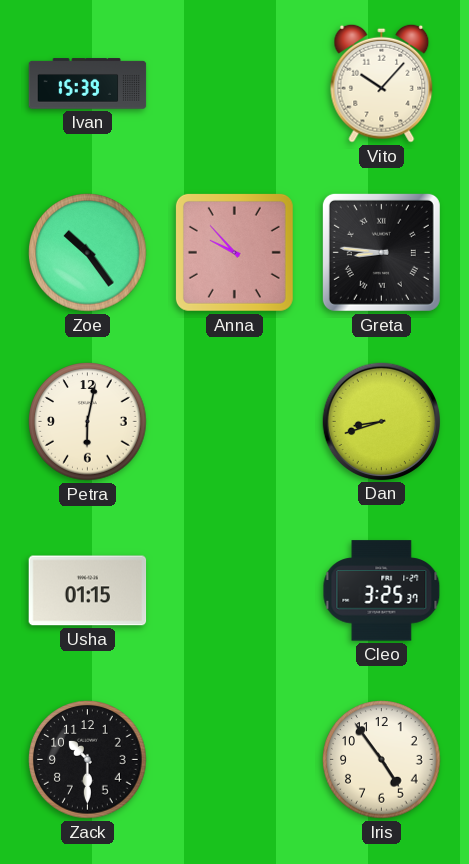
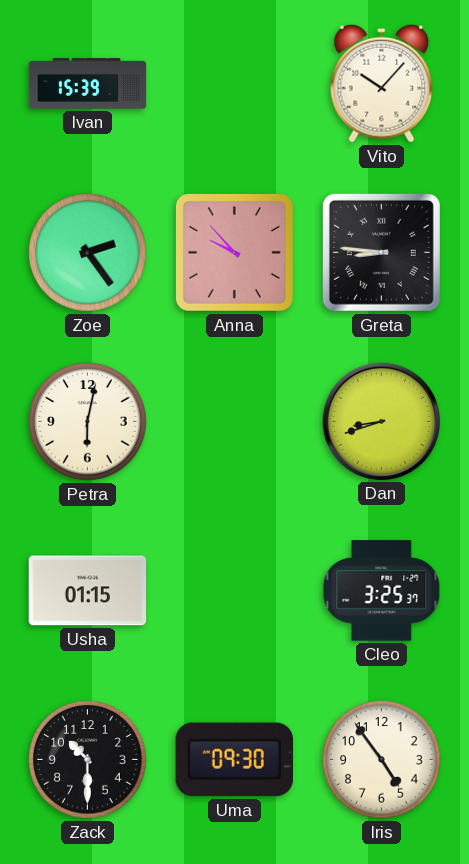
Zoe: 10:24 -> 2:24 (88, 253)
Uma: none -> 09:30 (234, 760)
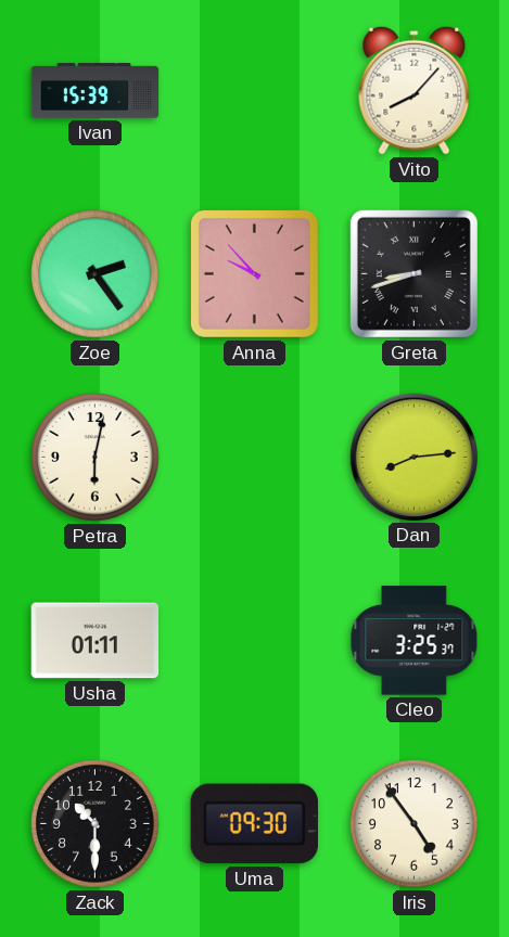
Vito: 10:07 -> 8:07 (415, 90)
Greta: 8:46 -> 8:42 (413, 273)
Dan: 8:42 -> 8:14 (413, 457)
Usha: 01:15 -> 01:11 (96, 641)
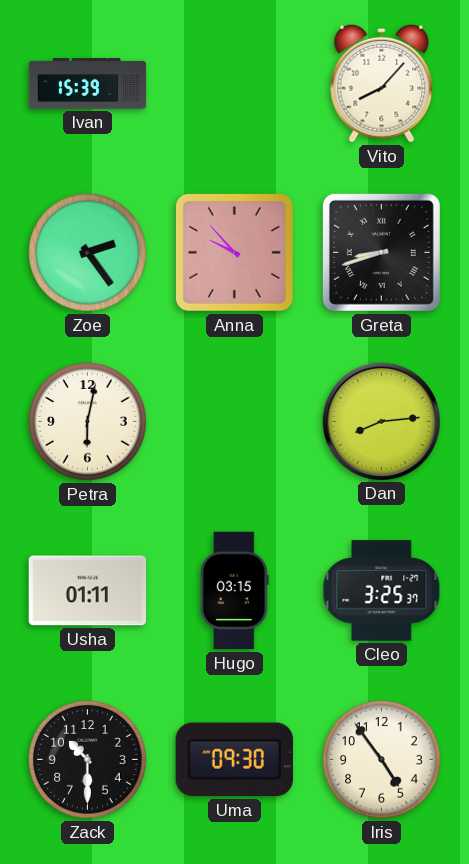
Hugo: none -> 03:15 (234, 591)
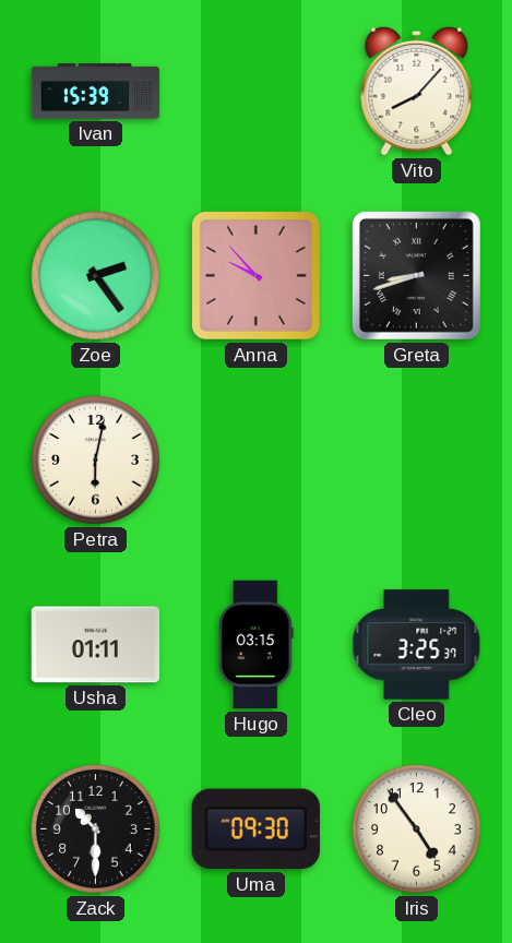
Dan: 8:14 -> none (381, 421)
